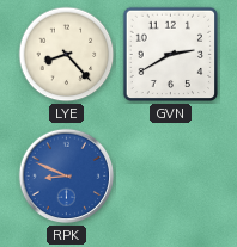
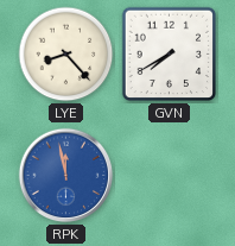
GVN: 2:40 -> 7:40 (170, 55)
RPK: 8:49 -> 11:58 (66, 176)
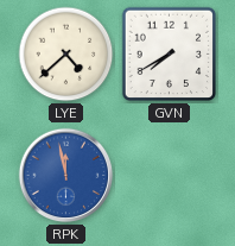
LYE: 8:23 -> 4:38 (66, 55)
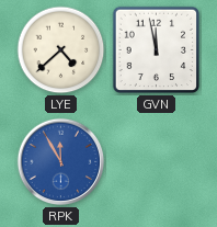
GVN: 7:40 -> 11:58 (157, 50)
RPK: 11:58 -> 11:55 (61, 162)
